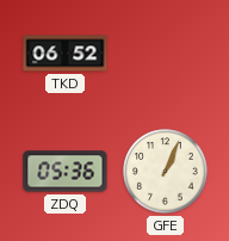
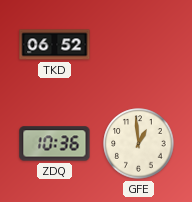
ZDQ: 05:36 -> 10:36 (55, 144)
GFE: 1:04 -> 12:59 (139, 144)
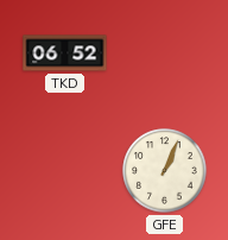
ZDQ: 10:36 -> none (55, 144)
GFE: 12:59 -> 1:04 (165, 171)
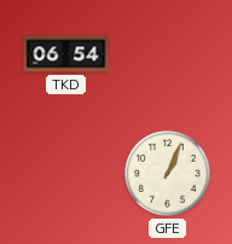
TKD: 06:52 -> 06:54 (66, 54)
